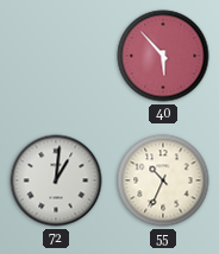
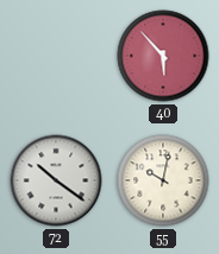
72: 1:01 -> 10:21 (56, 180)
55: 10:34 -> 10:02 (163, 180)
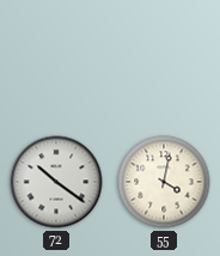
40: 5:53 -> none (163, 56)
55: 10:02 -> 4:02 (164, 182)
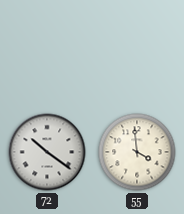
55: 4:02 -> 3:59 (137, 152)
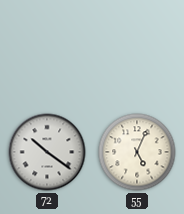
55: 3:59 -> 5:04 (137, 152)
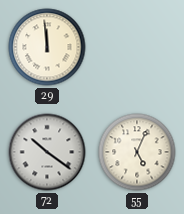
29: none -> 11:59 (47, 47)
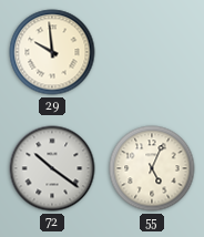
29: 11:59 -> 9:59 (52, 52)
